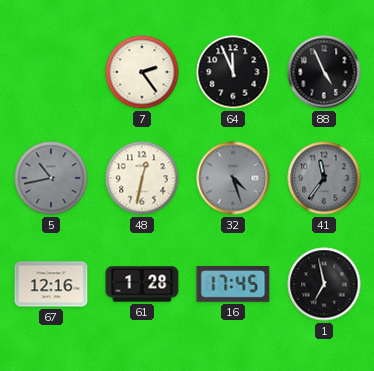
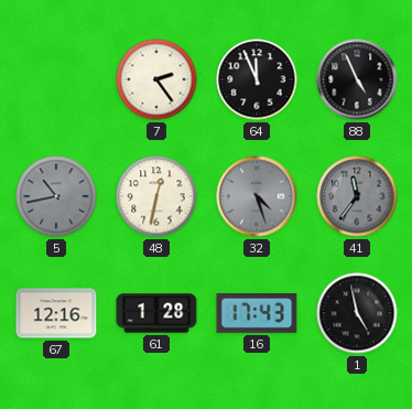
16: 17:45 -> 17:43 (257, 314)
1: 6:58 -> 4:58 (357, 313)
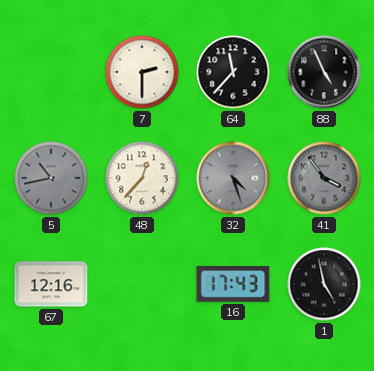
7: 2:24 -> 2:30 (142, 72)
64: 11:56 -> 11:37 (233, 72)
48: 12:32 -> 12:37 (142, 178)
41: 11:36 -> 3:54 (324, 178)
61: 1:28 -> none (156, 313)
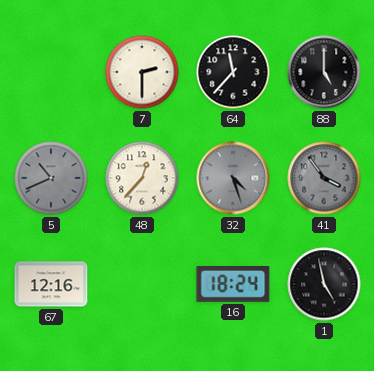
88: 4:56 -> 5:00 (324, 72)
5: 10:43 -> 10:41 (51, 178)
16: 17:43 -> 18:24 (233, 285)
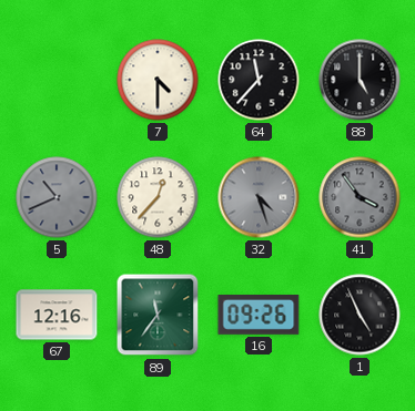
7: 2:30 -> 4:30 (158, 80)
89: none -> 11:36 (158, 315)
16: 18:24 -> 09:26 (259, 316)
1: 4:58 -> 4:56 (360, 315)
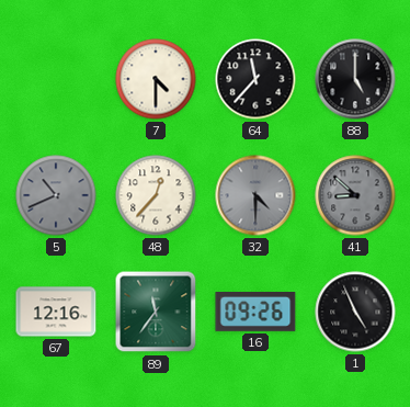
32: 4:27 -> 4:30 (255, 195)
41: 3:54 -> 8:52 (355, 195)
